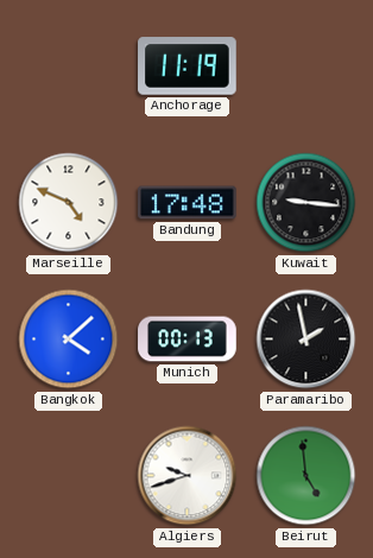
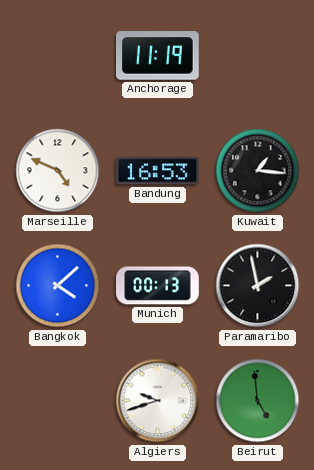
Bandung: 17:48 -> 16:53 (158, 171)
Kuwait: 9:16 -> 1:16 (258, 171)
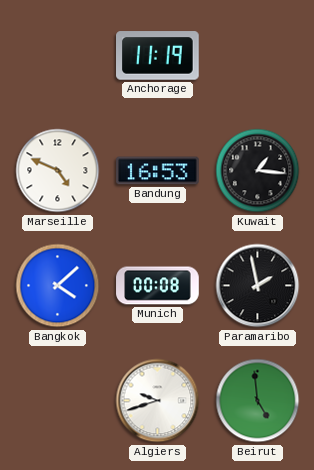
Munich: 00:13 -> 00:08 (158, 286)
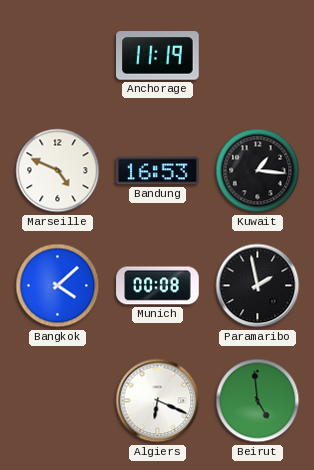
Algiers: 9:42 -> 6:19 (158, 401)
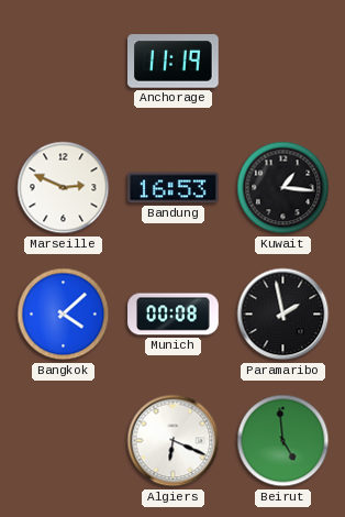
Marseille: 4:49 -> 2:49 (64, 188)
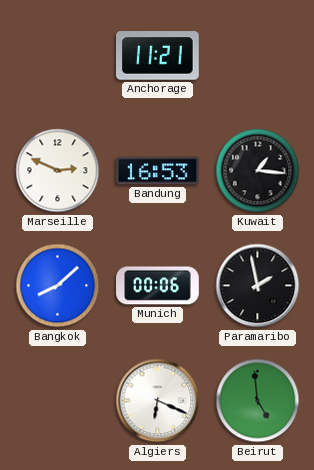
Anchorage: 11:19 -> 11:21 (158, 56)
Bangkok: 4:08 -> 8:08 (58, 286)
Munich: 00:08 -> 00:06 (158, 286)
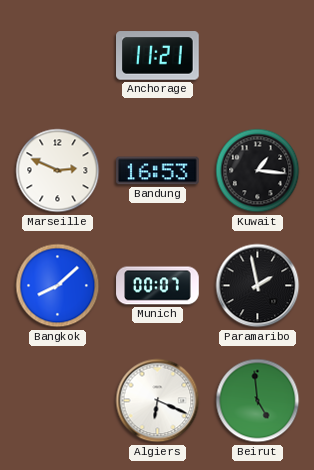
Munich: 00:06 -> 00:07 (158, 286)
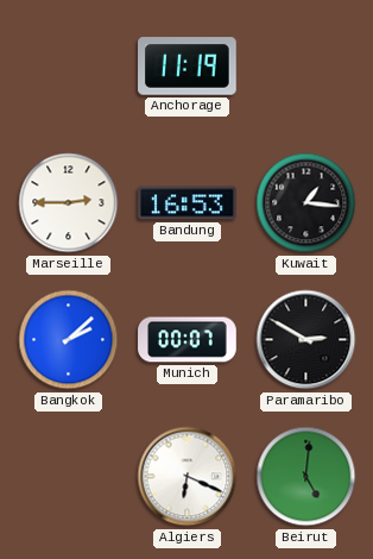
Anchorage: 11:21 -> 11:19 (188, 67)
Marseille: 2:49 -> 2:45 (69, 203)
Bangkok: 8:08 -> 2:08 (69, 340)
Paramaribo: 1:58 -> 2:50 (306, 340)
Beirut: 4:59 -> 5:01 (306, 477)
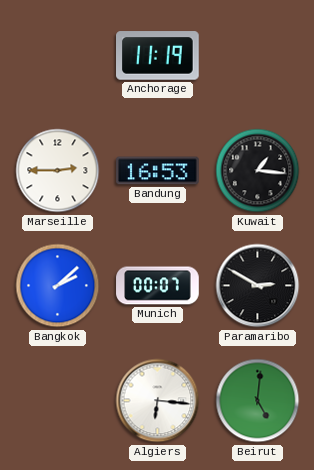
Algiers: 6:19 -> 6:16 (158, 401)
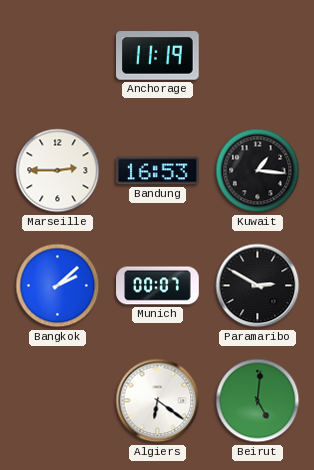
Algiers: 6:16 -> 6:21 (158, 401)
